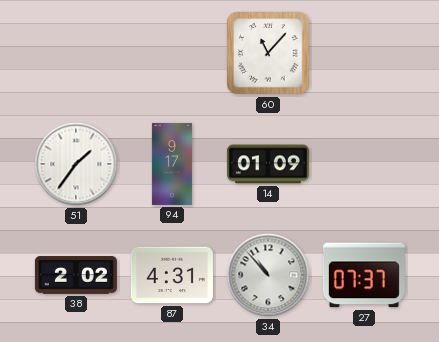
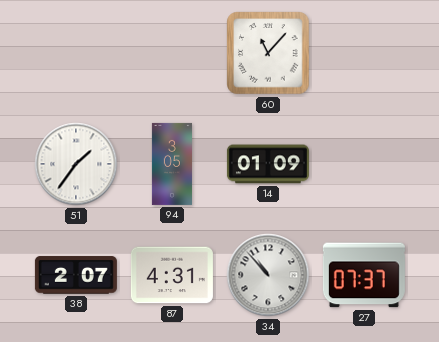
94: 9:17 -> 3:05 (172, 164)
38: 2:02 -> 2:07 (76, 275)
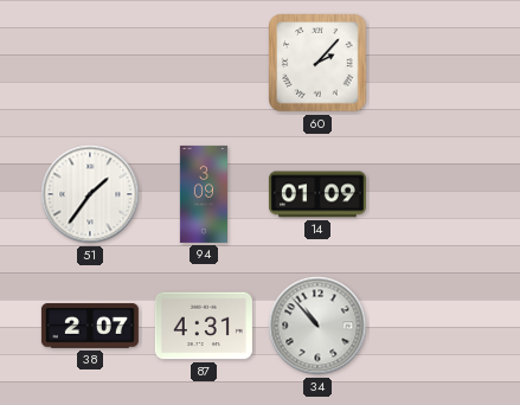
60: 11:07 -> 2:07 (317, 63)
94: 3:05 -> 3:09 (204, 194)
27: 07:37 -> none (364, 275)
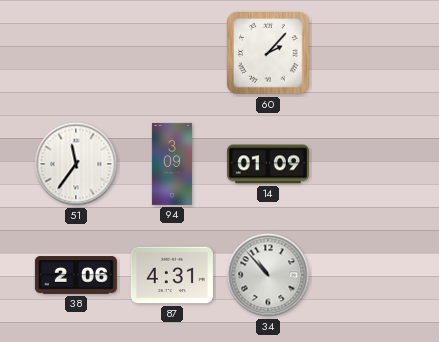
51: 1:36 -> 11:36 (76, 164)
38: 2:07 -> 2:06 (76, 275)
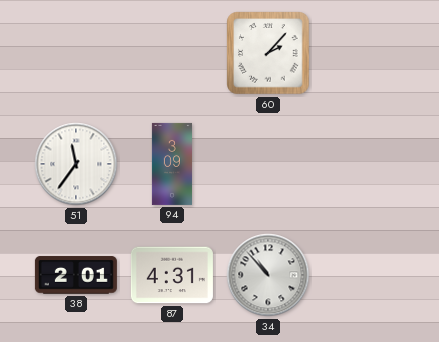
14: 01:09 -> none (268, 164)
38: 2:06 -> 2:01 (76, 275)
